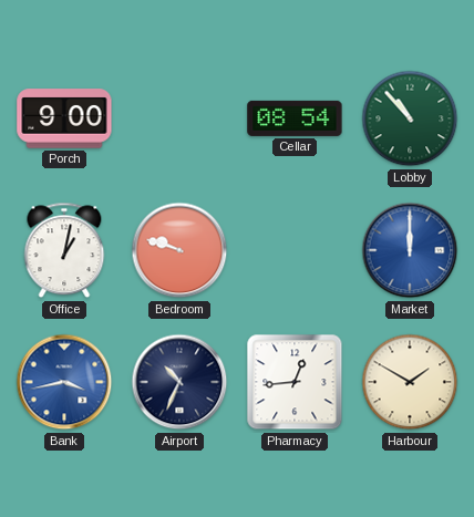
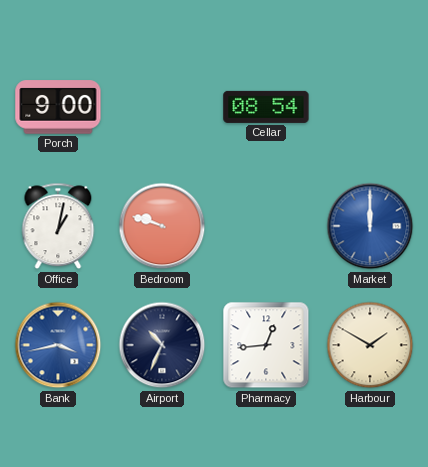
Lobby: 10:53 -> none (410, 118)
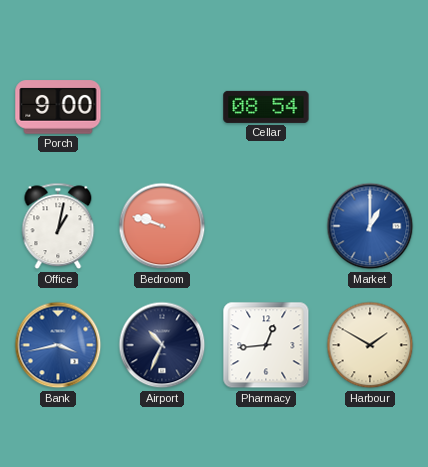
Market: 12:00 -> 1:00 (370, 226)
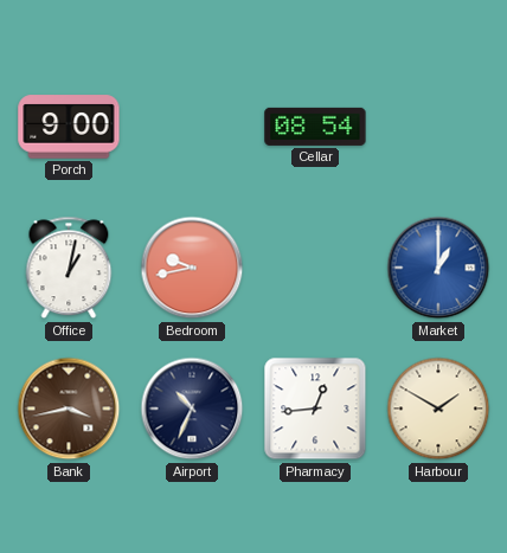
Bedroom: 9:48 -> 9:43 (192, 268)
Bank dial: blue -> brown (69, 409)
